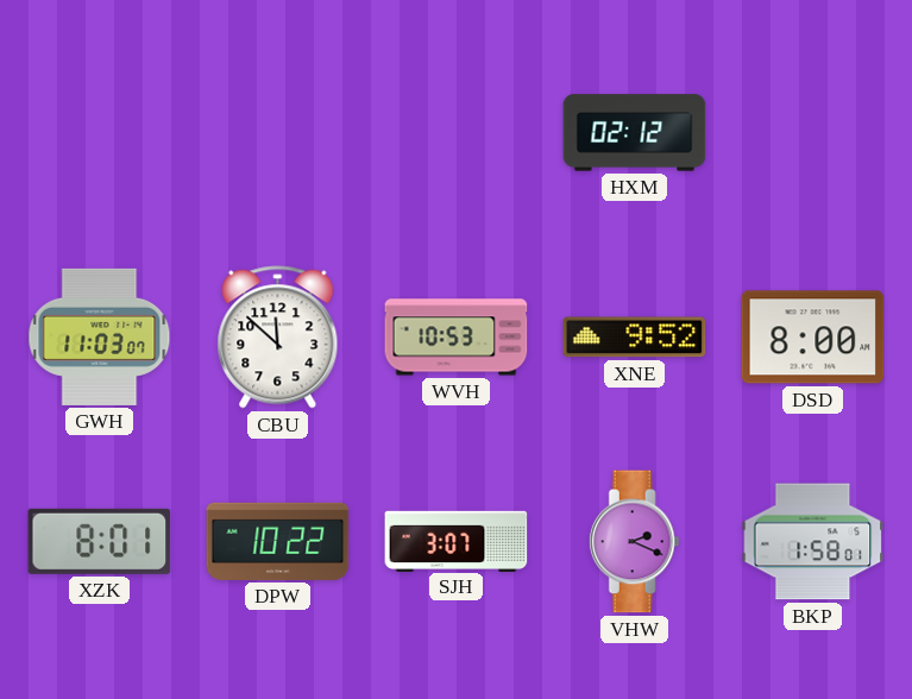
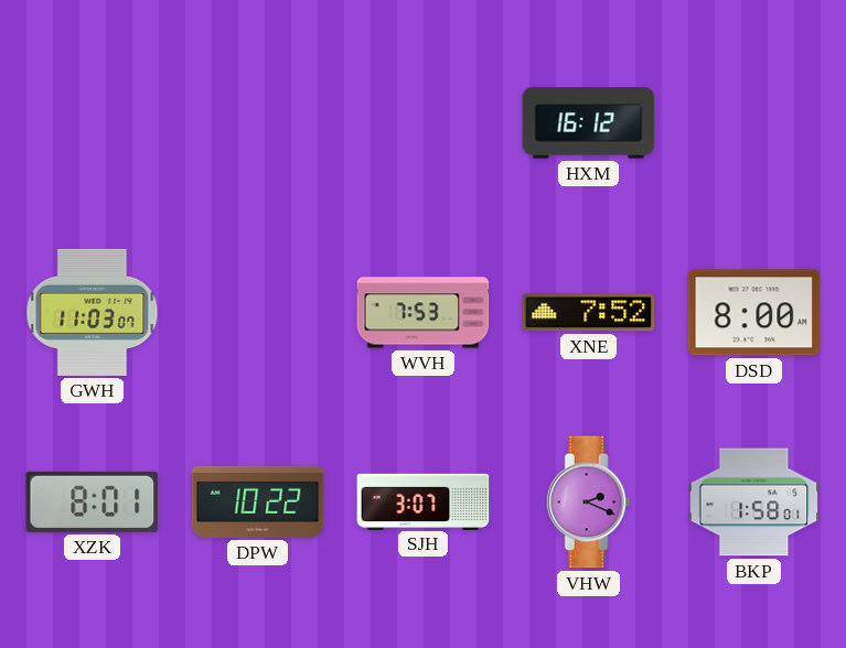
HXM: 02:12 -> 16:12 (589, 123)
CBU: 11:52 -> none (278, 338)
WVH: 10:53 -> 7:53 (424, 313)
XNE: 9:52 -> 7:52 (589, 313)
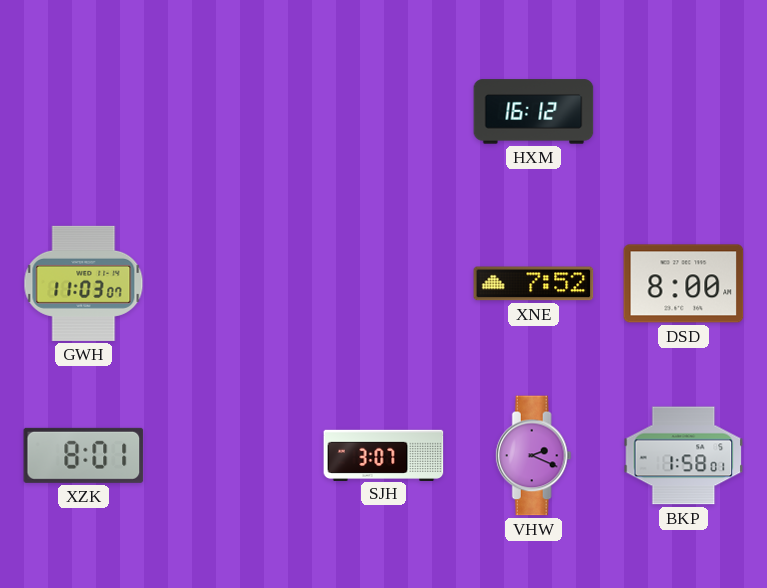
WVH: 7:53 -> none (424, 313)
DPW: 10:22 -> none (258, 501)
